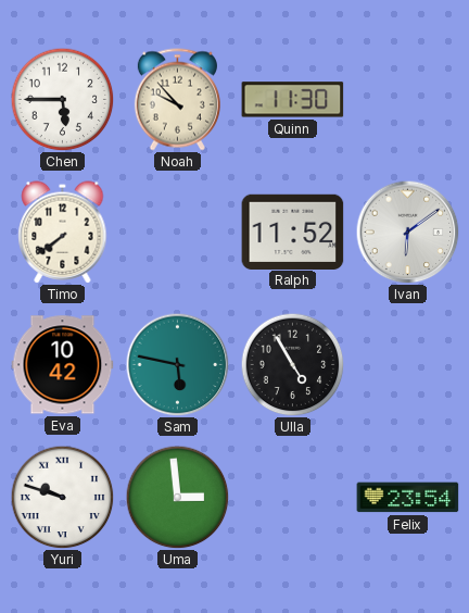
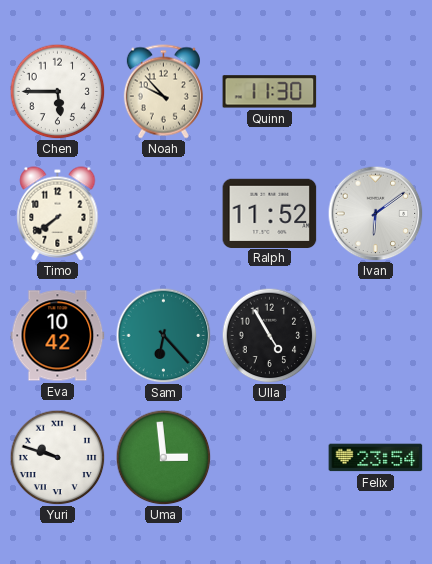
Sam: 5:47 -> 6:23 (163, 335)
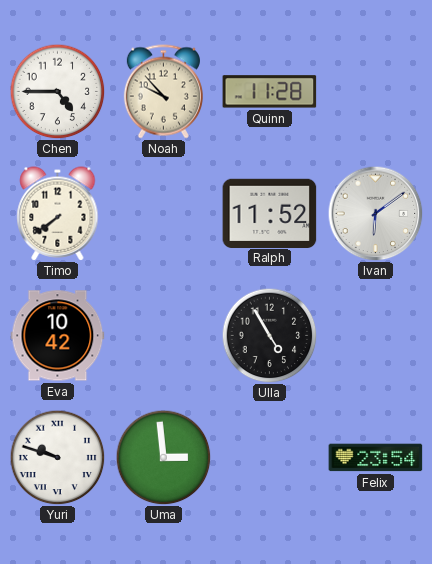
Chen: 5:45 -> 4:45 (57, 91)
Quinn: 11:30 -> 11:28 (270, 92)
Sam: 6:23 -> none (163, 335)
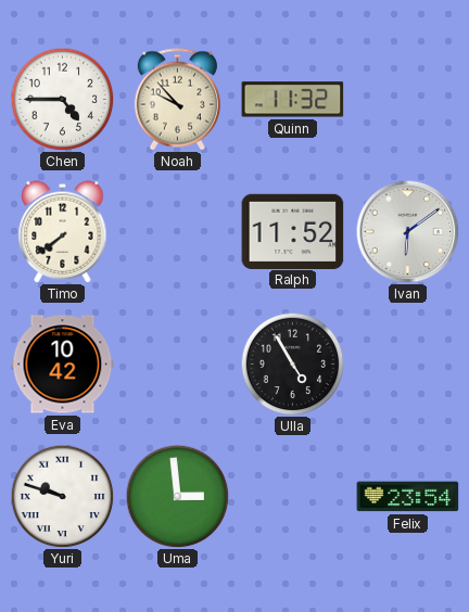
Quinn: 11:28 -> 11:32 (293, 100)
